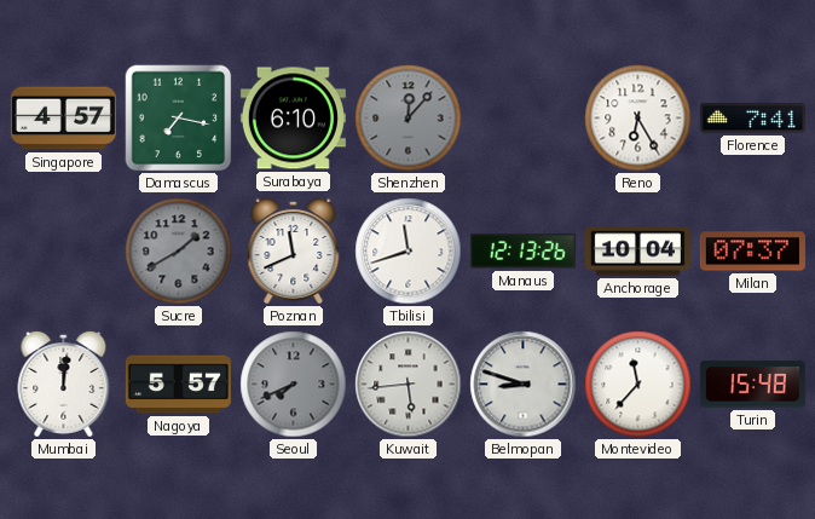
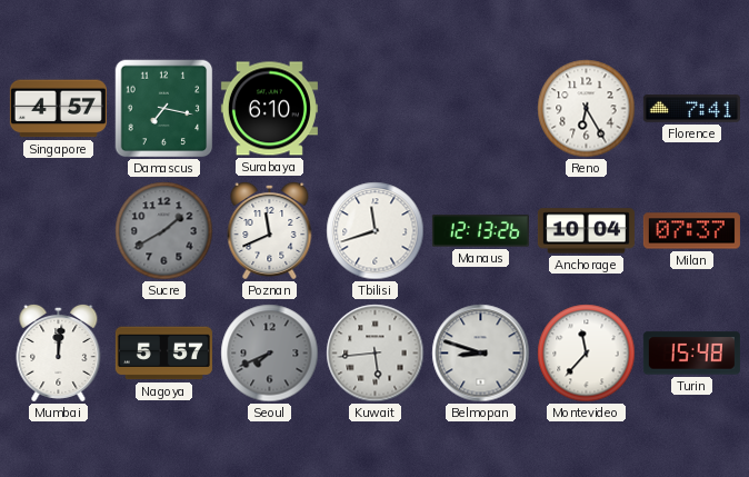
Shenzhen: 12:07 -> none (409, 119)
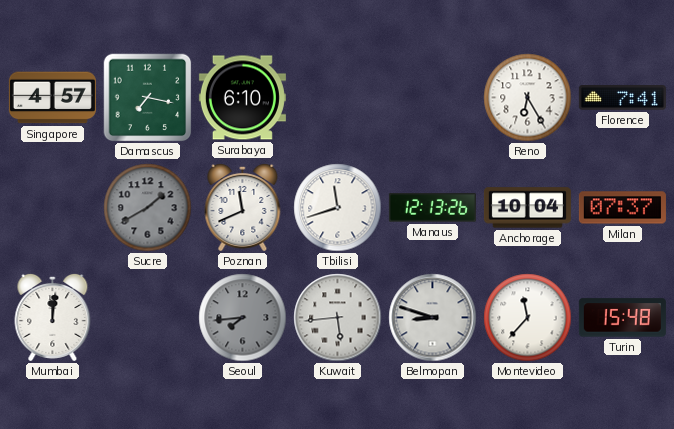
Nagoya: 5:57 -> none (163, 354)
Seoul: 7:41 -> 7:44 (243, 318)
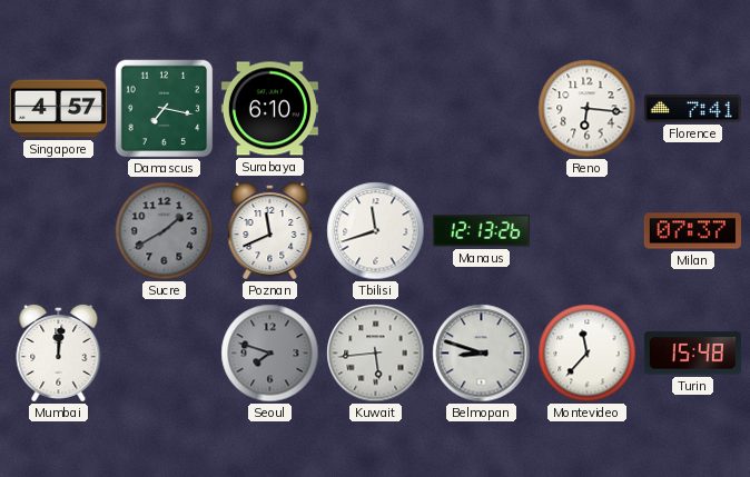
Reno: 6:25 -> 6:16 (588, 109)
Anchorage: 10:04 -> none (527, 208)
Seoul: 7:44 -> 7:48 (270, 354)
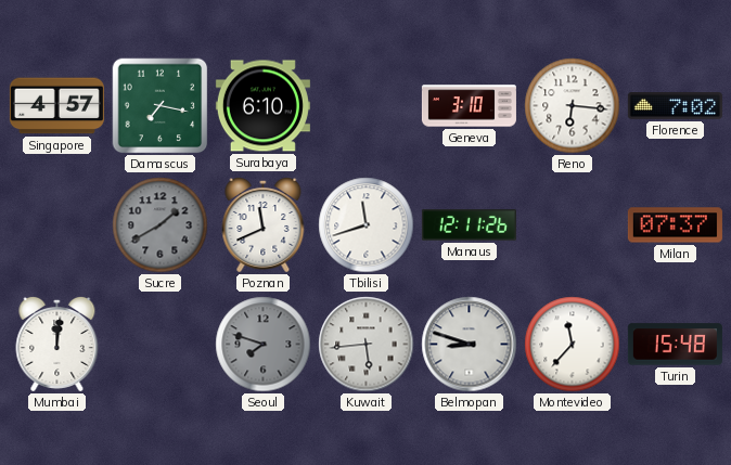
Geneva: none -> 3:10 (469, 106)
Florence: 7:41 -> 7:02 (675, 106)
Manaus: 12:13 -> 12:11 (469, 225)
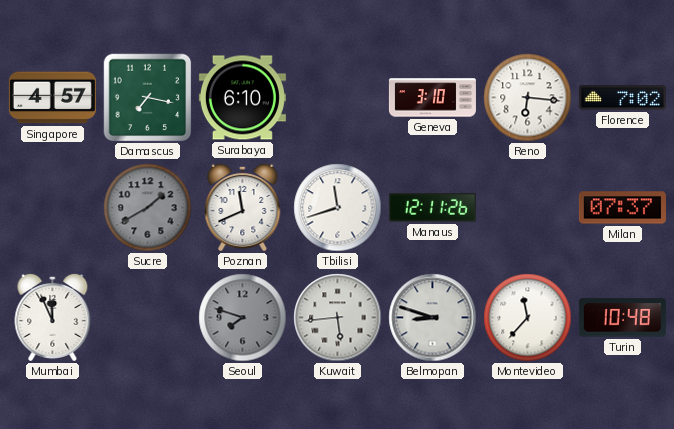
Mumbai: 12:01 -> 11:56 (53, 317)
Turin: 15:48 -> 10:48 (622, 318)
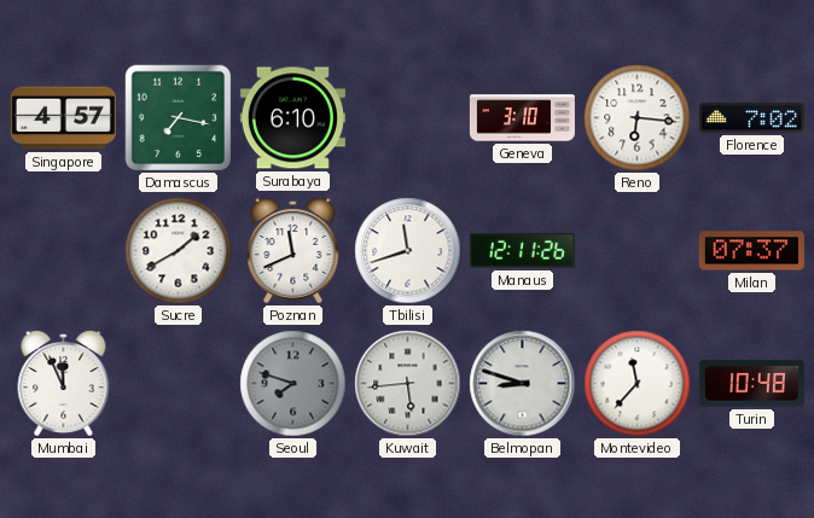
Sucre dial: grey -> white (179, 251)
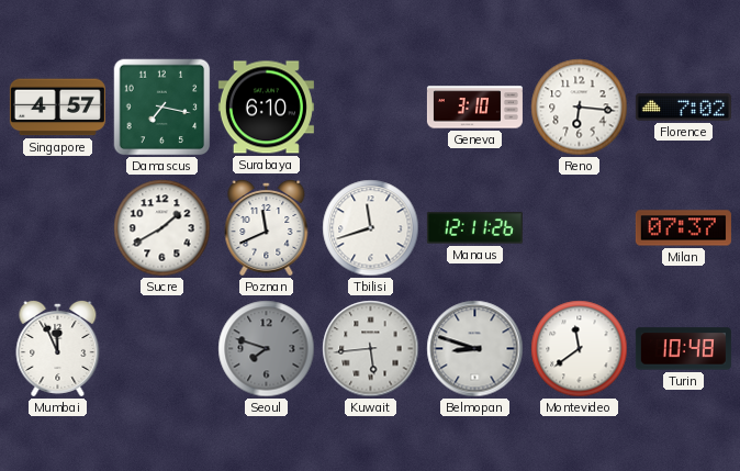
Montevideo: 11:37 -> 11:39 (580, 349)
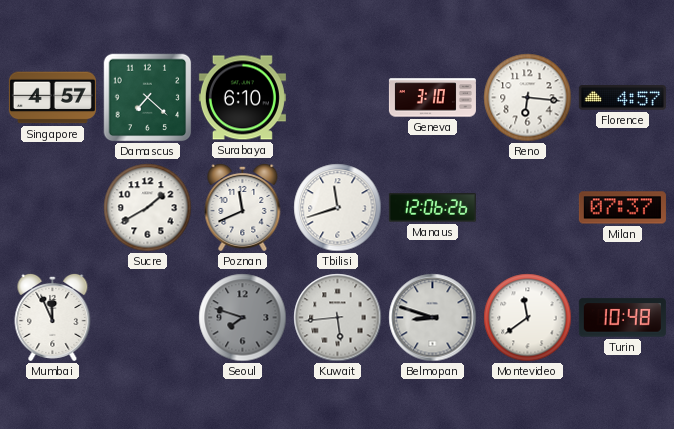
Damascus: 7:17 -> 7:22 (148, 98)
Florence: 7:02 -> 4:57 (622, 98)
Manaus: 12:11 -> 12:06 (432, 208)
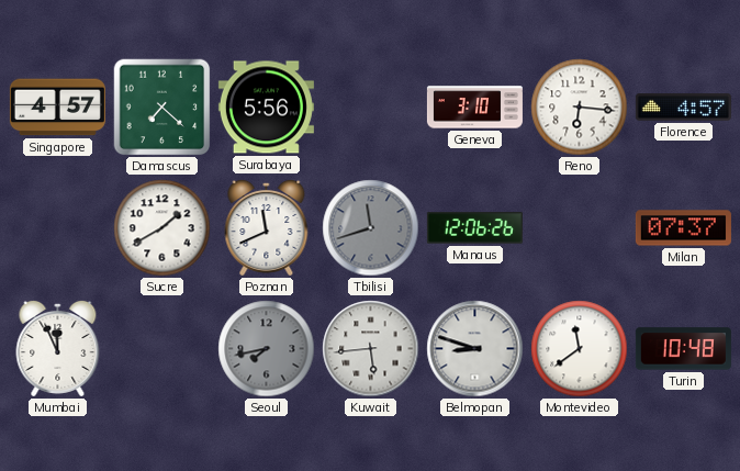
Surabaya: 6:10 -> 5:56 (266, 108)
Tbilisi dial: white -> grey (371, 228)
Seoul: 7:48 -> 7:43 (267, 349)
